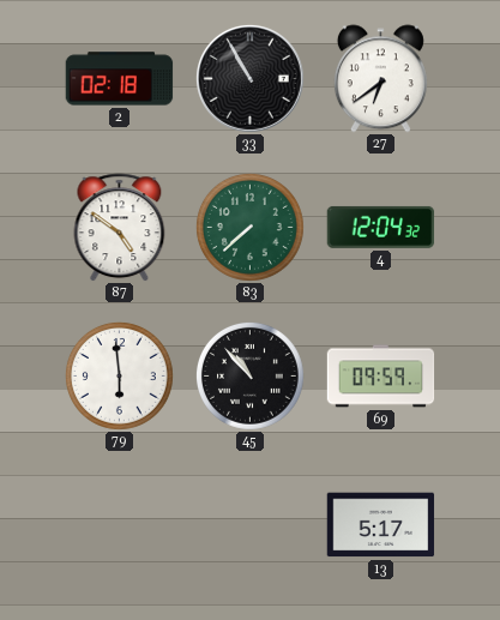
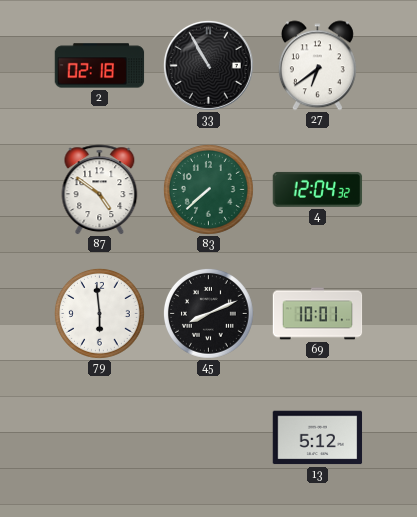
45: 10:53 -> 8:11 (209, 314)
69: 09:59 -> 10:01 (318, 314)
13: 5:17 -> 5:12 (318, 438)
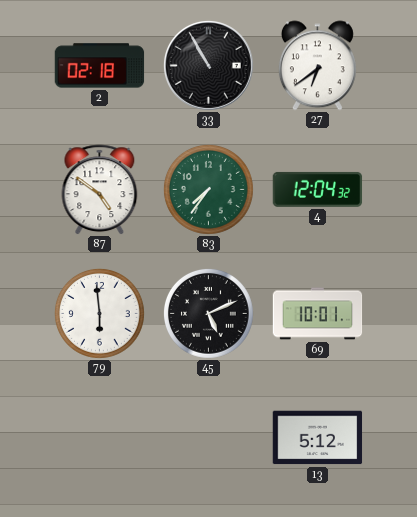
83: 7:38 -> 7:36 (209, 190)
45: 8:11 -> 5:11 (209, 314)
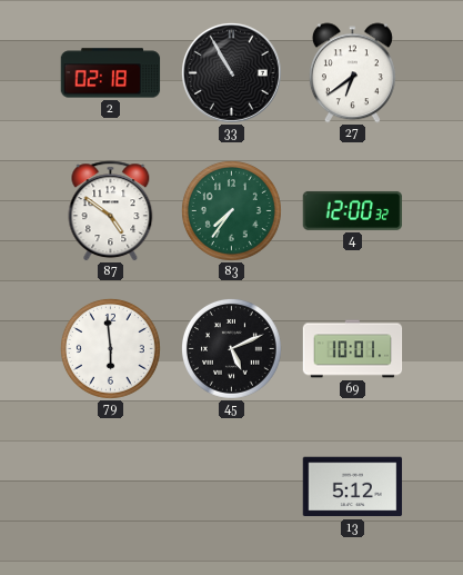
4: 12:04 -> 12:00 (353, 210)
